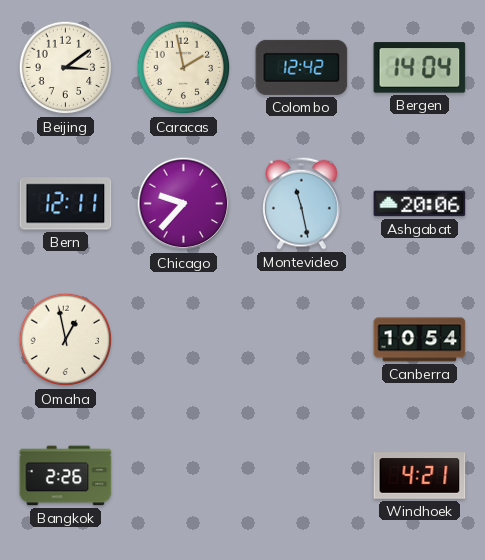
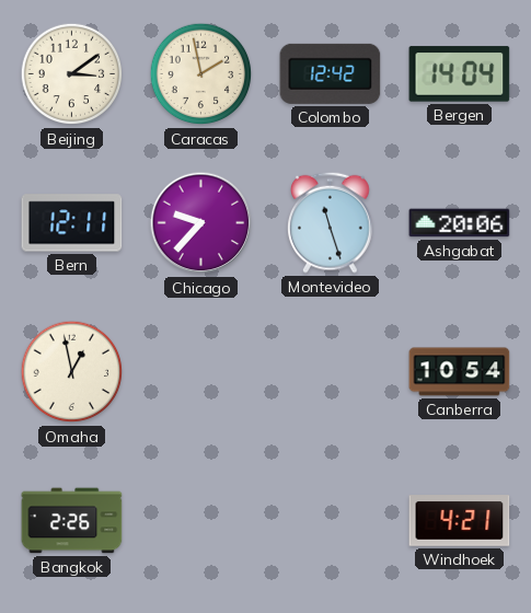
Montevideo: 11:28 -> 11:27 (331, 222)
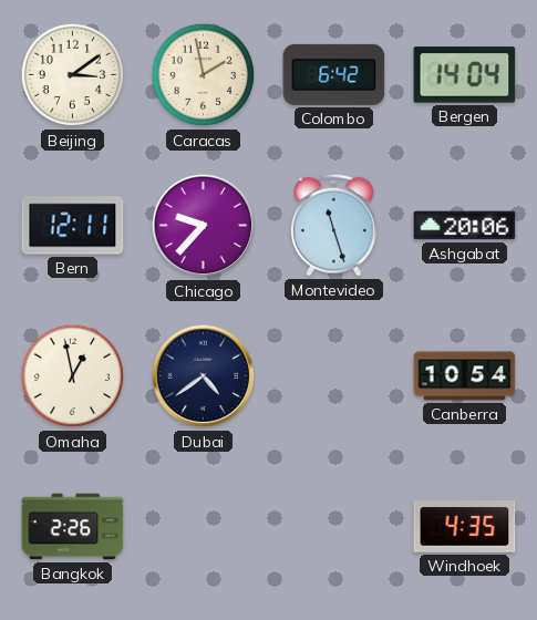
Colombo: 12:42 -> 6:42 (334, 74)
Dubai: none -> 4:39 (204, 376)
Windhoek: 4:21 -> 4:35 (465, 527)
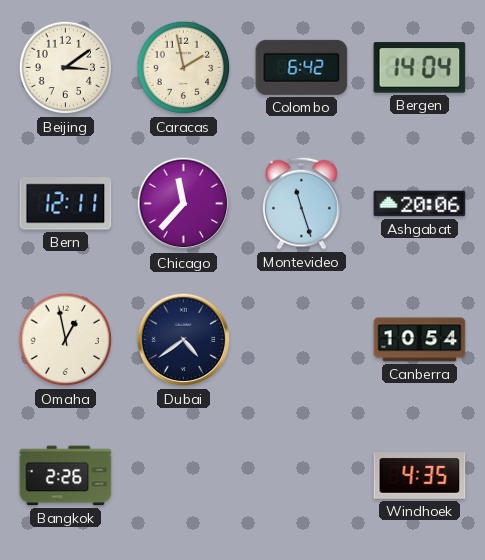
Chicago: 9:37 -> 11:37 (184, 204)
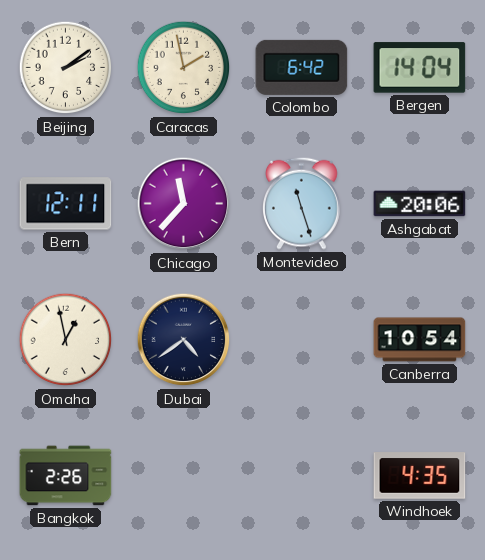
Beijing: 3:09 -> 2:09 (66, 68)
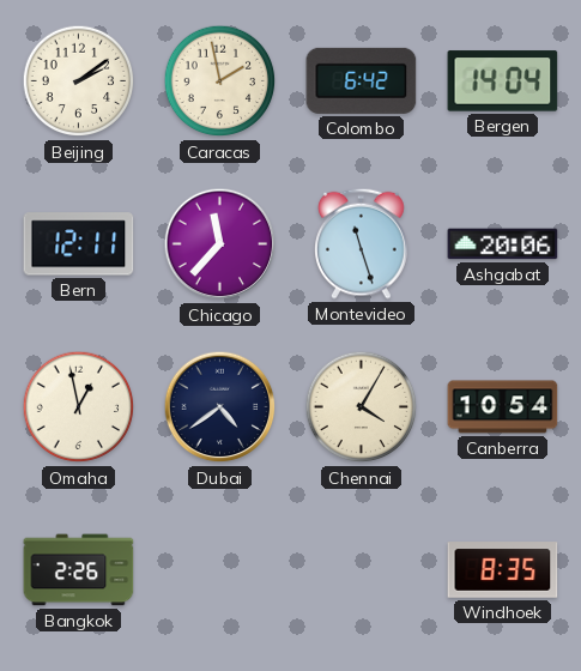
Chennai: none -> 4:05 (362, 407)
Windhoek: 4:35 -> 8:35 (503, 570)
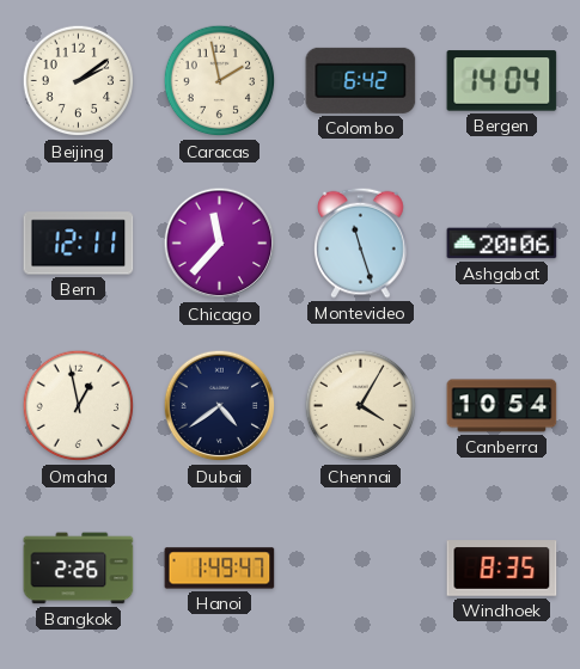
Hanoi: none -> 1:49 (220, 569)
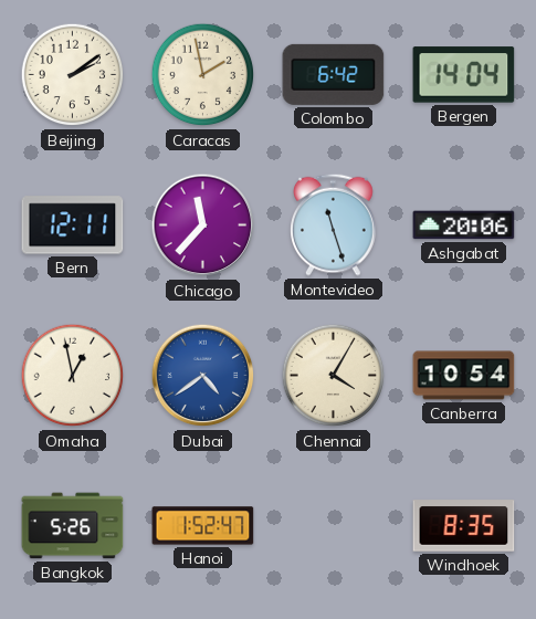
Dubai dial: navy -> blue (203, 376)
Bangkok: 2:26 -> 5:26 (73, 526)
Hanoi: 1:49 -> 1:52 (203, 526)
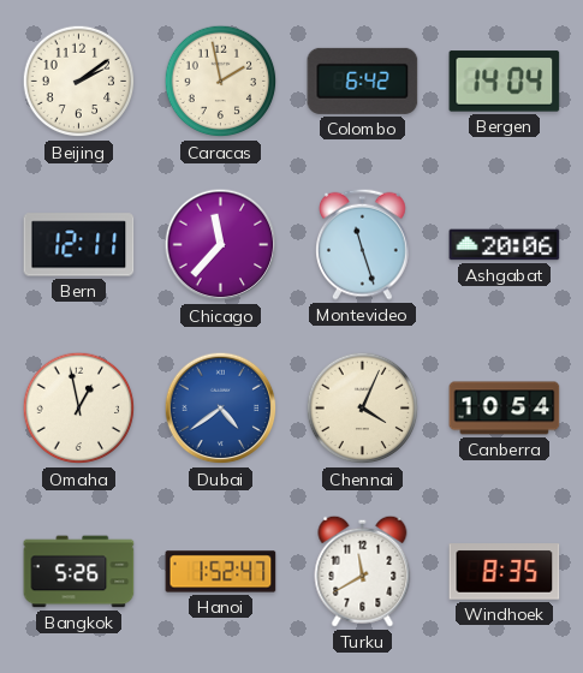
Chennai: 4:05 -> 4:04 (363, 409)
Turku: none -> 11:40 (363, 571)
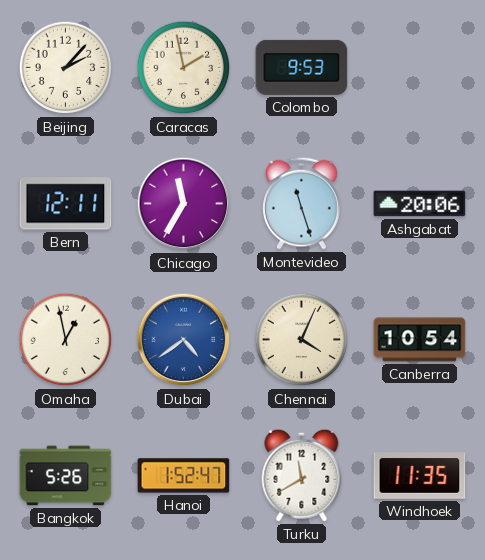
Beijing: 2:09 -> 2:07 (66, 68)
Colombo: 6:42 -> 9:53 (302, 67)
Bergen: 14:04 -> none (505, 82)
Chicago: 11:37 -> 11:35 (184, 204)
Windhoek: 8:35 -> 11:35 (420, 476)
